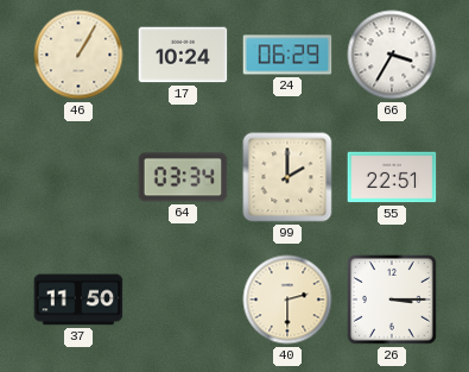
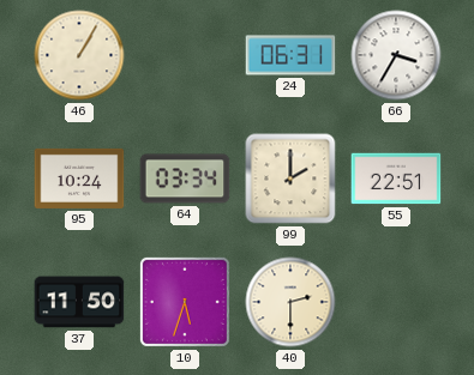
17: 10:24 -> none (183, 55)
24: 06:29 -> 06:31 (290, 55)
95: none -> 10:24 (79, 179)
10: none -> 5:33 (185, 302)
26: 3:15 -> none (393, 301)
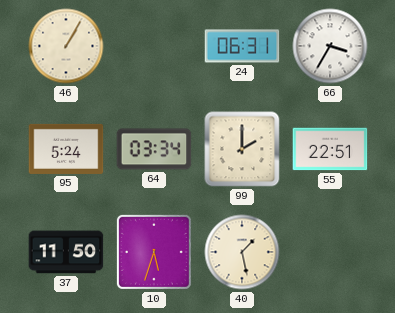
95: 10:24 -> 5:24 (66, 149)
40: 2:30 -> 1:28 (242, 252)
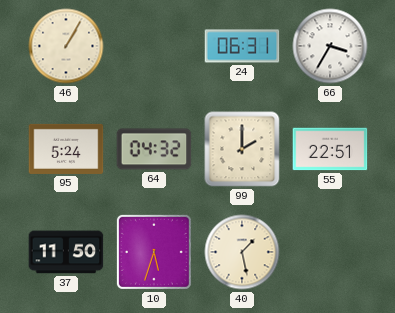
64: 03:34 -> 04:32 (154, 149)
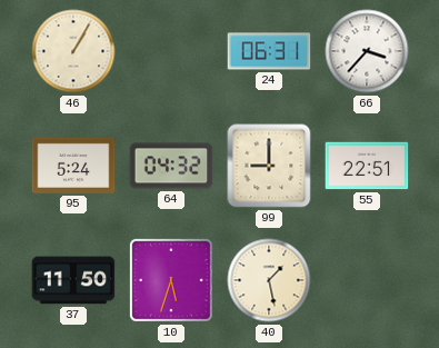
66: 3:35 -> 3:37 (367, 51)
99: 2:00 -> 9:00 (269, 166)
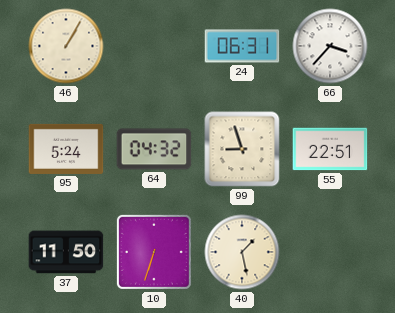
99: 9:00 -> 8:57 (242, 149)
10: 5:33 -> 6:33 (154, 252)
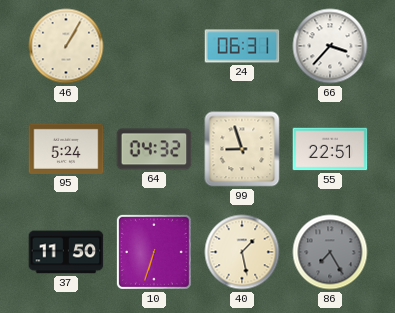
86: none -> 7:25 (330, 252)
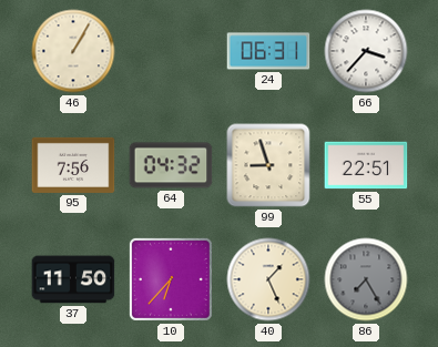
95: 5:24 -> 7:56 (73, 165)
10: 6:33 -> 6:37 (171, 279)
40: 1:28 -> 1:26 (268, 279)
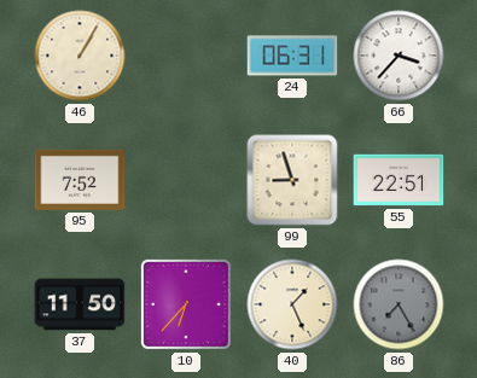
95: 7:56 -> 7:52 (80, 180)
64: 04:32 -> none (171, 165)
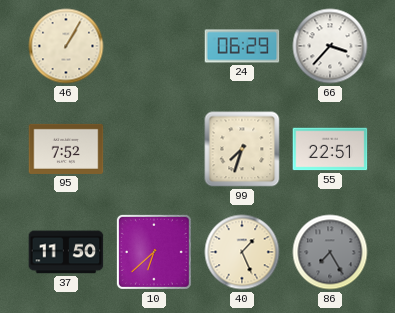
24: 06:31 -> 06:29 (242, 46)
99: 8:57 -> 7:33 (242, 149)
10: 6:37 -> 6:38 (154, 252)
